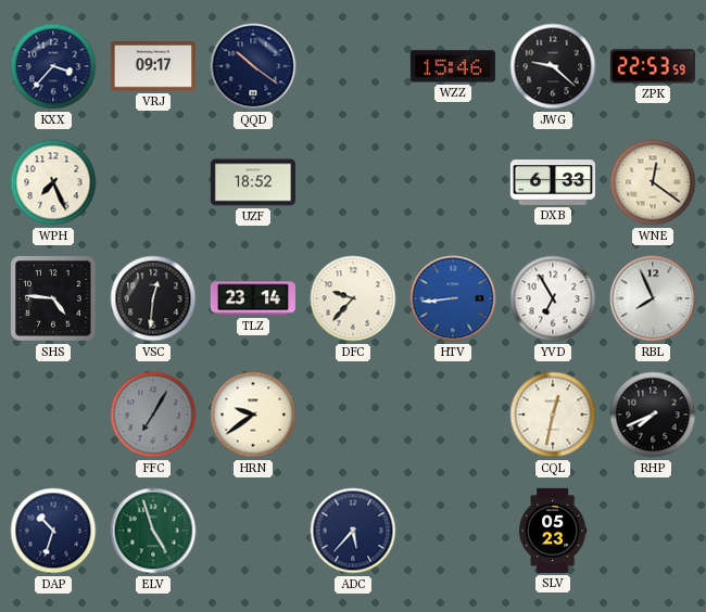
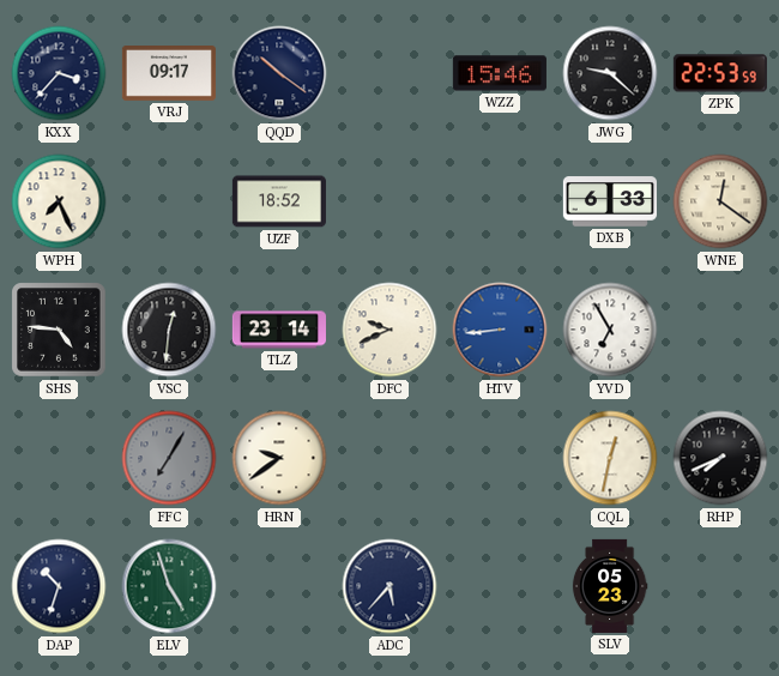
DFC: 9:37 -> 9:41 (389, 330)
RBL: 7:56 -> none (653, 298)
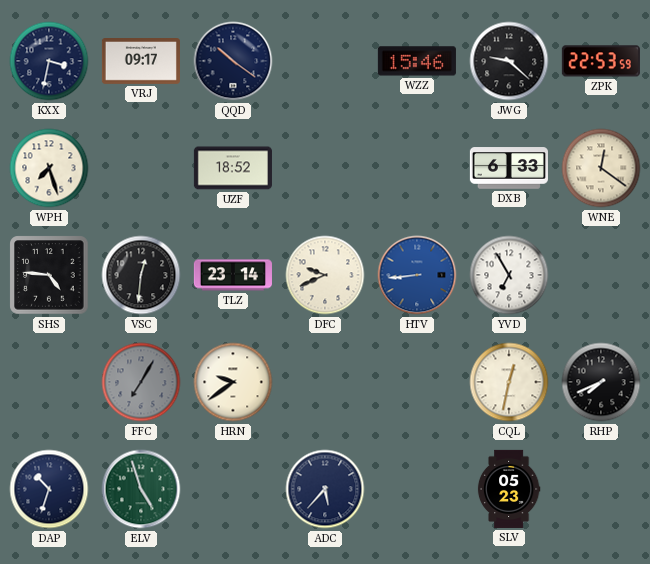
KXX: 3:37 -> 3:32 (49, 61)
WPH: 7:26 -> 7:27 (49, 168)
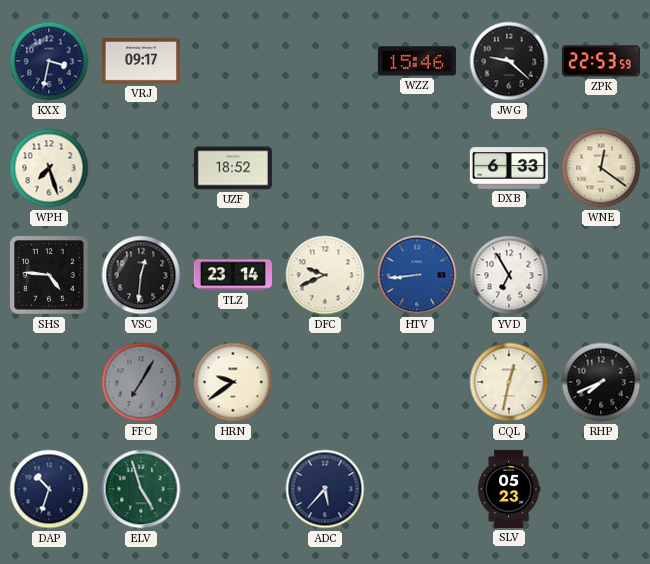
QQD: 10:21 -> none (233, 61)
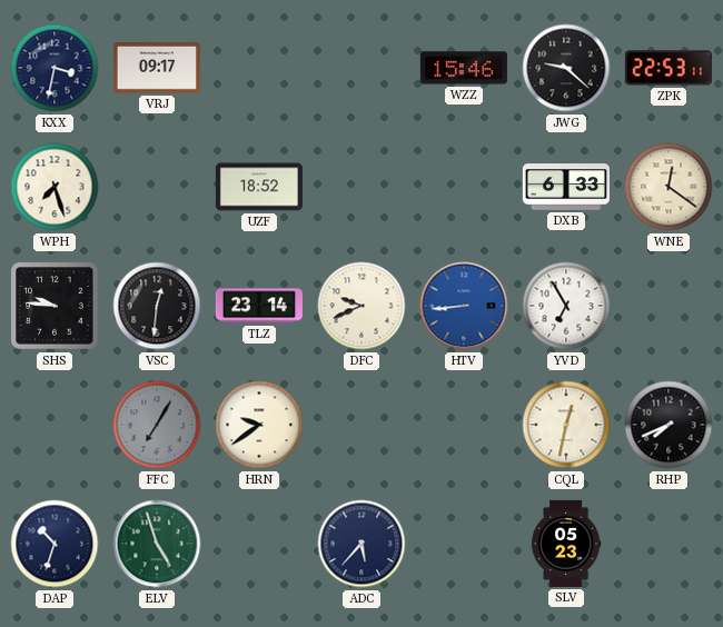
ZPK: 22:53:59 -> 22:53:11 (668, 68)
SHS: 4:46 -> 9:46 (55, 306)
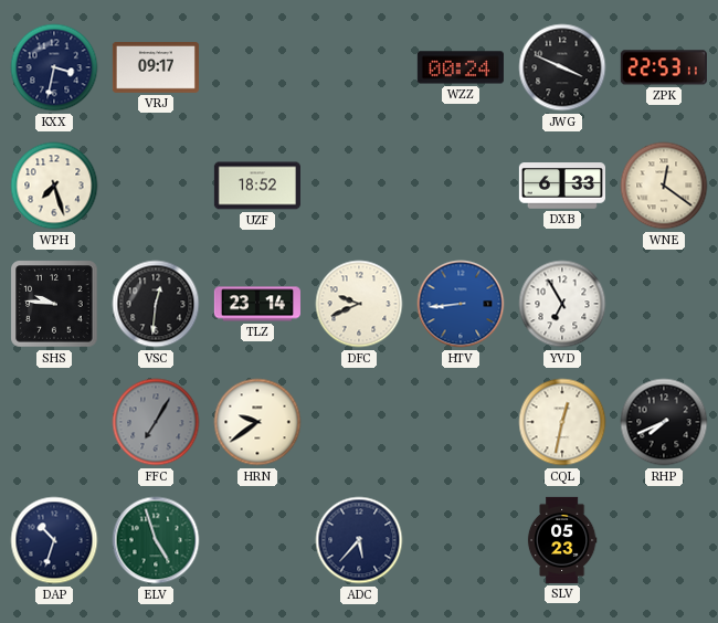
WZZ: 15:46 -> 00:24 (461, 67)
JWG: 9:22 -> 3:49 (562, 67)
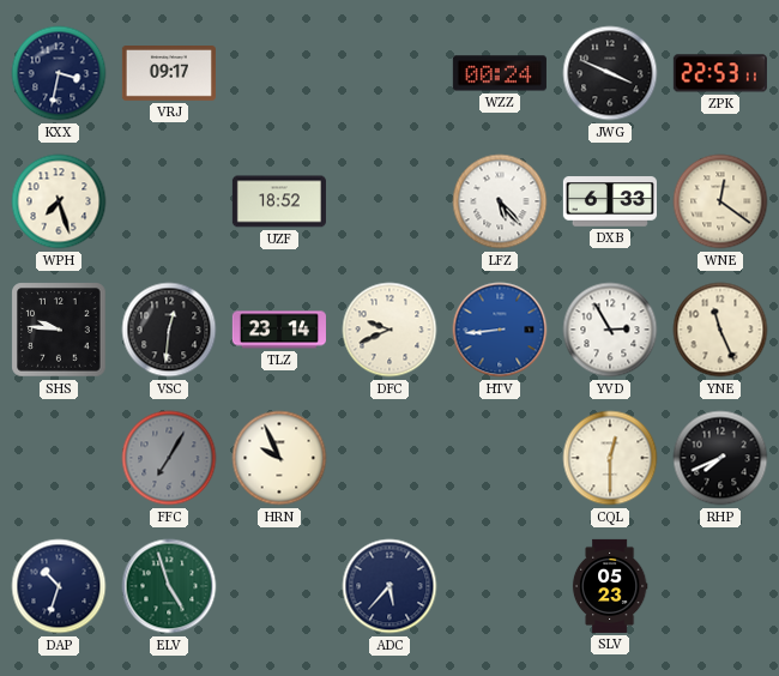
LFZ: none -> 5:23 (500, 201)
YVD: 6:55 -> 2:55 (610, 330)
YNE: none -> 11:26 (720, 330)
HRN: 9:39 -> 9:56 (279, 458)
CQL: 12:32 -> 12:30 (610, 458)
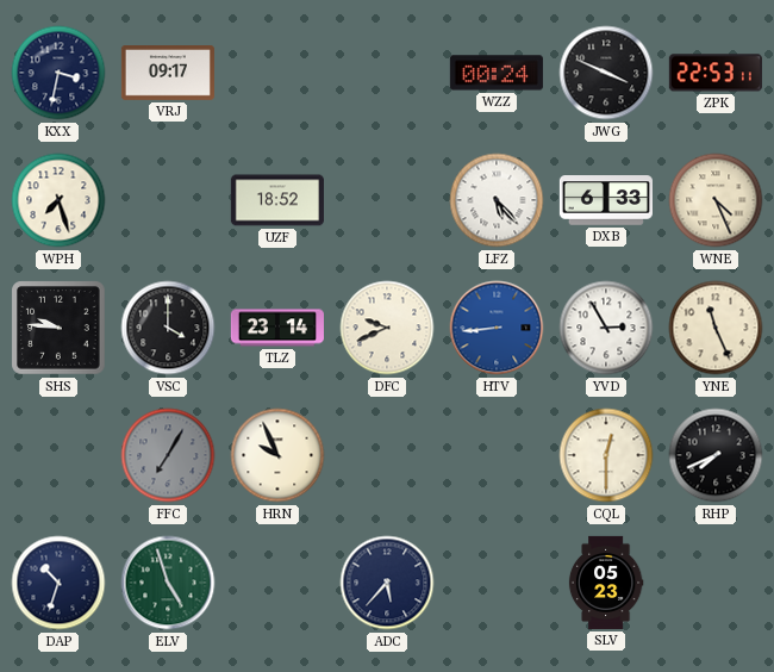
WNE: 12:21 -> 4:26 (716, 200)
VSC: 12:31 -> 4:00 (168, 328)
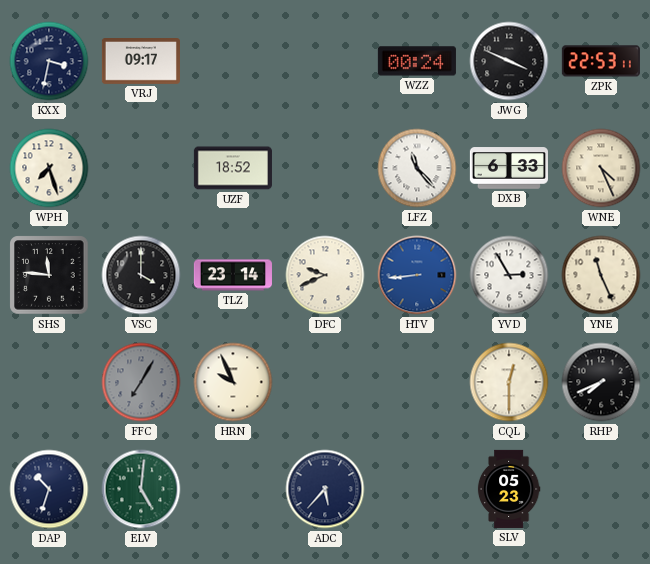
LFZ: 5:23 -> 11:23 (417, 168)
SHS: 9:46 -> 11:46 (49, 275)
ELV: 4:57 -> 5:01 (141, 489)
